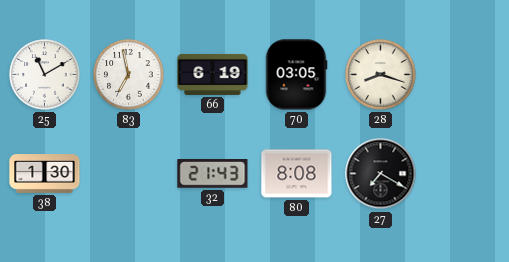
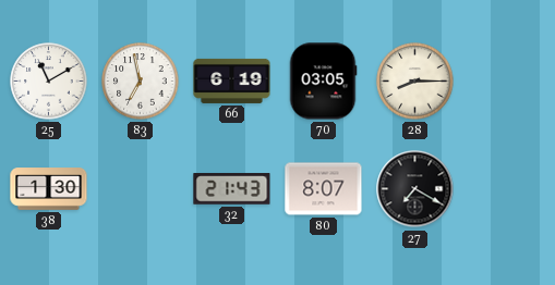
28: 8:18 -> 8:15 (415, 82)
80: 8:08 -> 8:07 (324, 189)
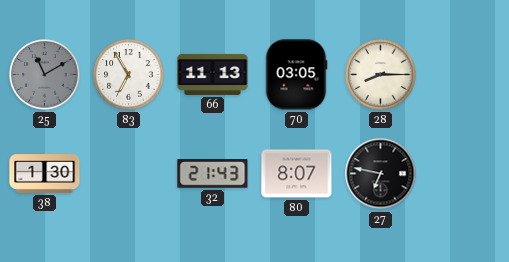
25 dial: white -> grey (45, 75)
83: 6:58 -> 6:55 (129, 75)
66: 6:19 -> 11:13 (213, 74)
27: 7:20 -> 6:47 (381, 174)
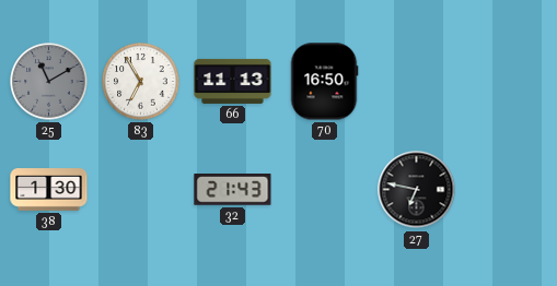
70: 03:05 -> 16:50 (324, 82)
28: 8:15 -> none (381, 75)
80: 8:07 -> none (297, 174)
